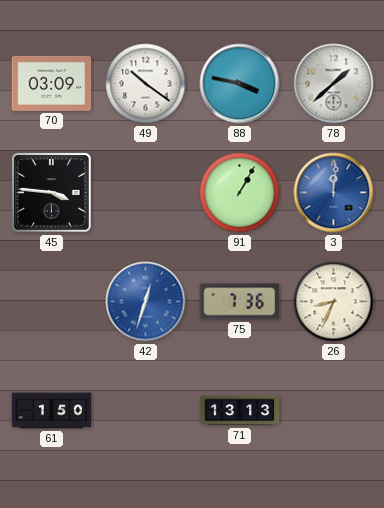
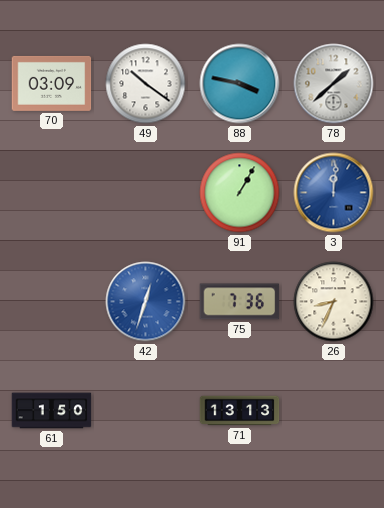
45: 3:46 -> none (52, 193)
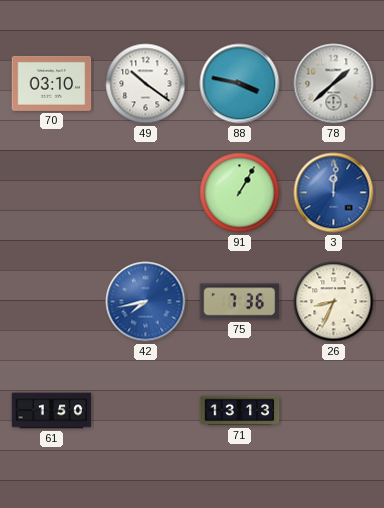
70: 03:09 -> 03:10 (52, 83)
42: 12:33 -> 7:43 (146, 302)
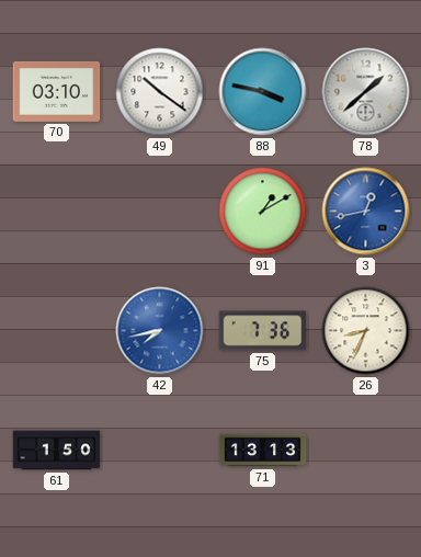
91: 1:05 -> 1:10 (263, 212)
3: 12:01 -> 12:43 (366, 212)
